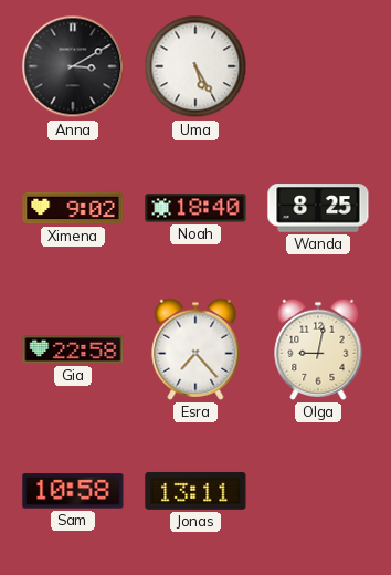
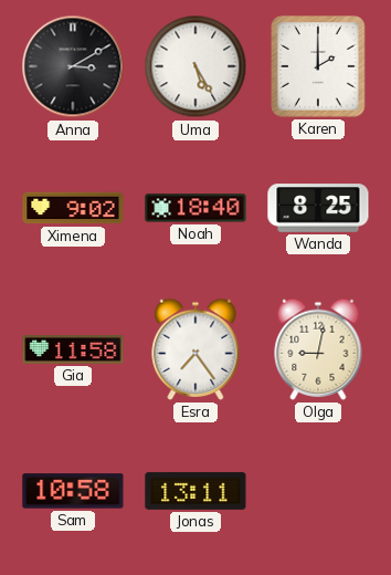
Karen: none -> 2:00 (319, 66)
Gia: 22:58 -> 11:58 (73, 351)
Esra: 7:23 -> 7:24 (196, 349)
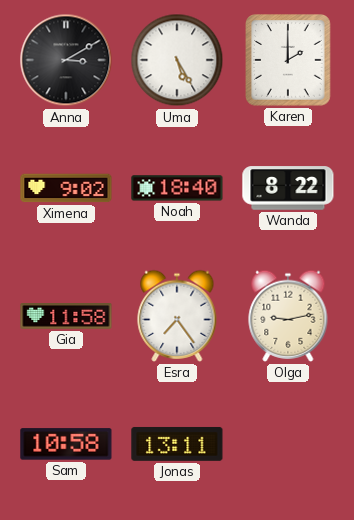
Wanda: 8:25 -> 8:22 (288, 188)
Olga: 9:02 -> 9:13 (288, 316)
